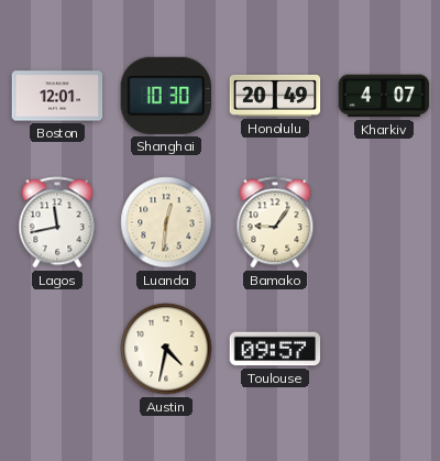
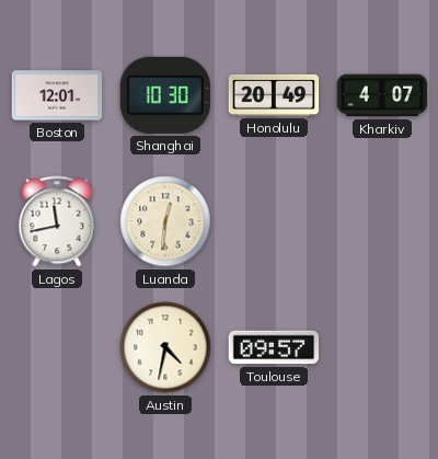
Bamako: 9:06 -> none (275, 222)
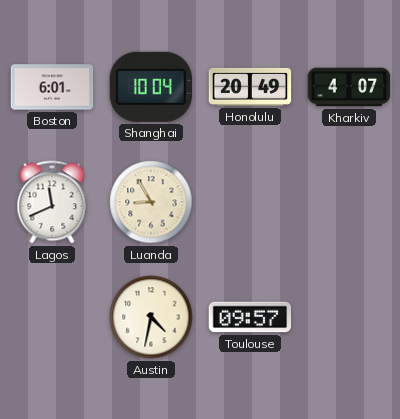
Boston: 12:01 -> 6:01 (52, 87)
Shanghai: 10:30 -> 10:04 (151, 87)
Lagos: 11:43 -> 11:41 (52, 202)
Luanda: 12:31 -> 8:55 (151, 202)
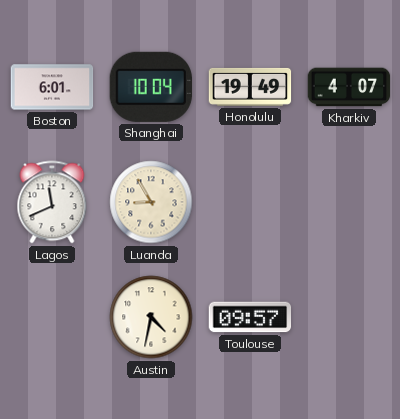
Honolulu: 20:49 -> 19:49 (250, 87)
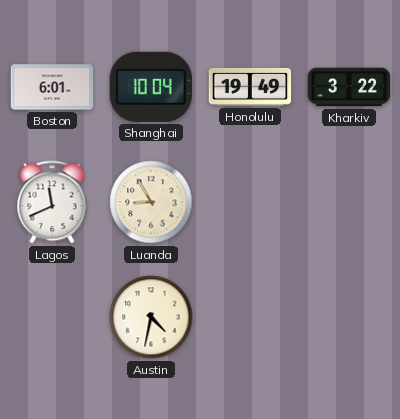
Kharkiv: 4:07 -> 3:22 (349, 87)
Toulouse: 09:57 -> none (250, 317)
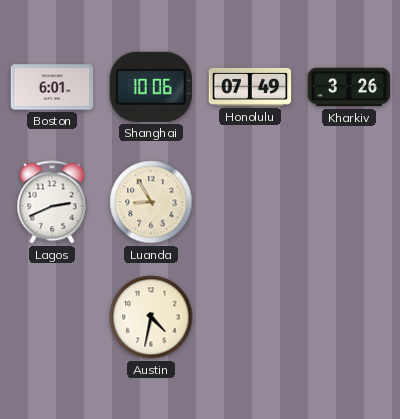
Shanghai: 10:04 -> 10:06 (151, 87)
Honolulu: 19:49 -> 07:49 (250, 87)
Kharkiv: 3:22 -> 3:26 (349, 87)
Lagos: 11:41 -> 2:41 (52, 202)
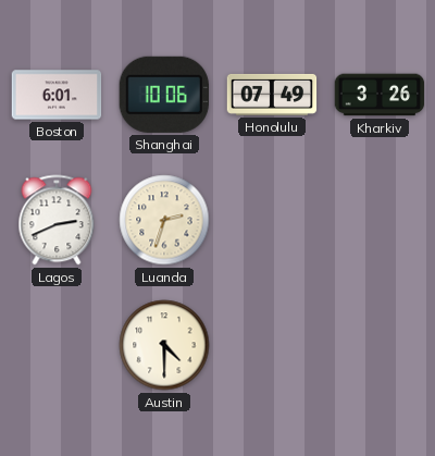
Luanda: 8:55 -> 2:33 (164, 220)
Austin: 4:32 -> 4:30 (164, 345)
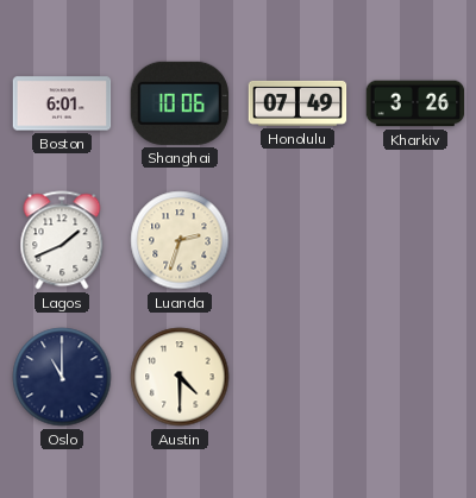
Lagos: 2:41 -> 1:41 (62, 240)
Oslo: none -> 11:00 (62, 377)
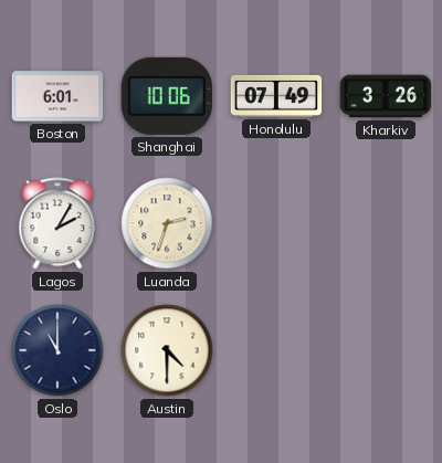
Lagos: 1:41 -> 2:05 (57, 223)
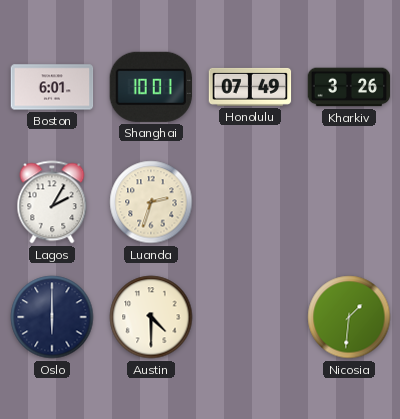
Shanghai: 10:06 -> 10:01 (151, 87)
Oslo: 11:00 -> 6:00 (52, 317)
Nicosia: none -> 1:31 (349, 317)
